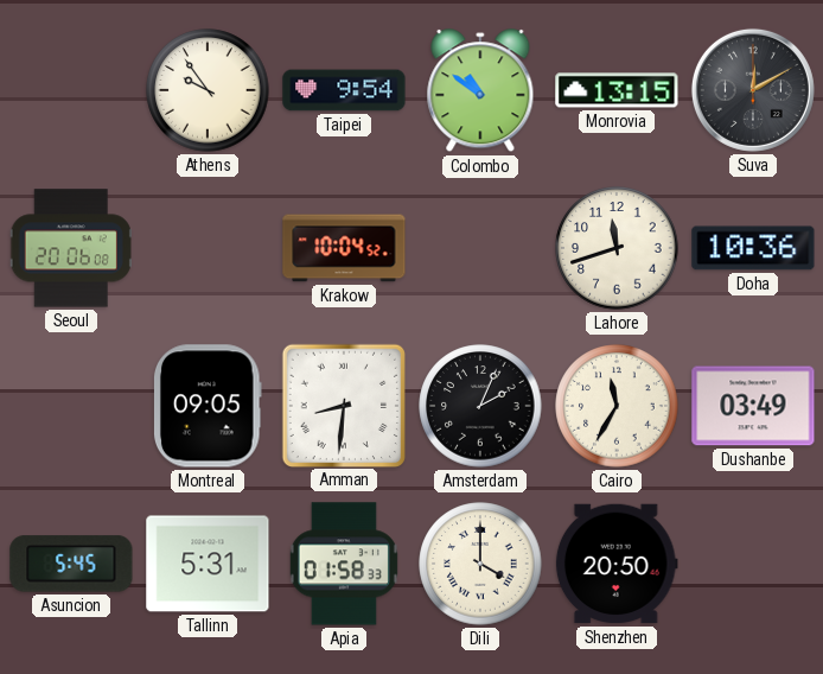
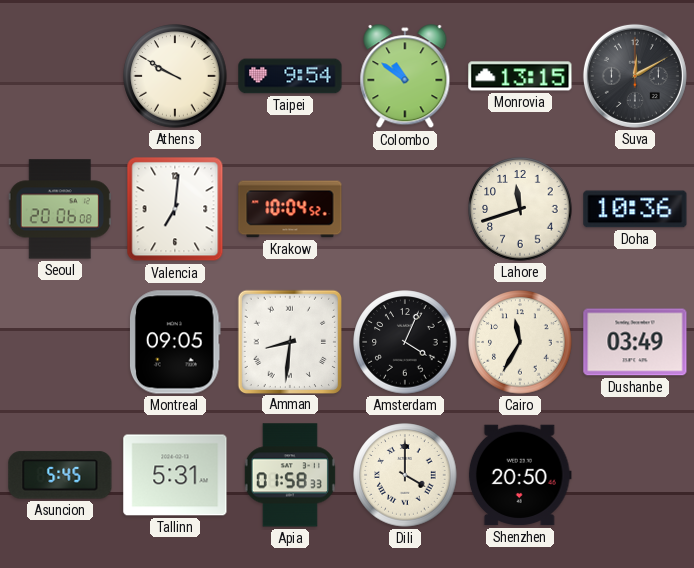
Athens: 9:54 -> 9:50 (175, 76)
Valencia: none -> 7:01 (175, 209)
Amsterdam: 2:04 -> 4:04 (405, 342)
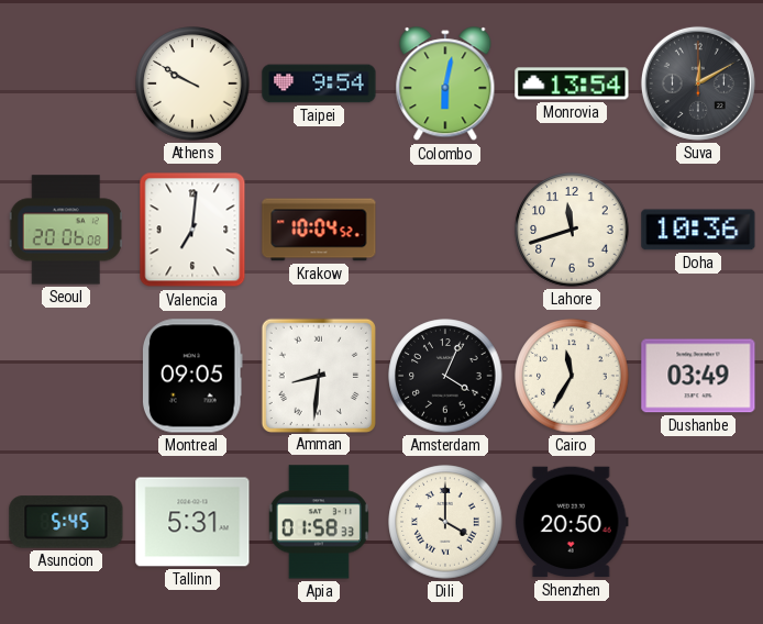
Colombo: 10:51 -> 6:02 (445, 85)
Monrovia: 13:15 -> 13:54 (572, 83)
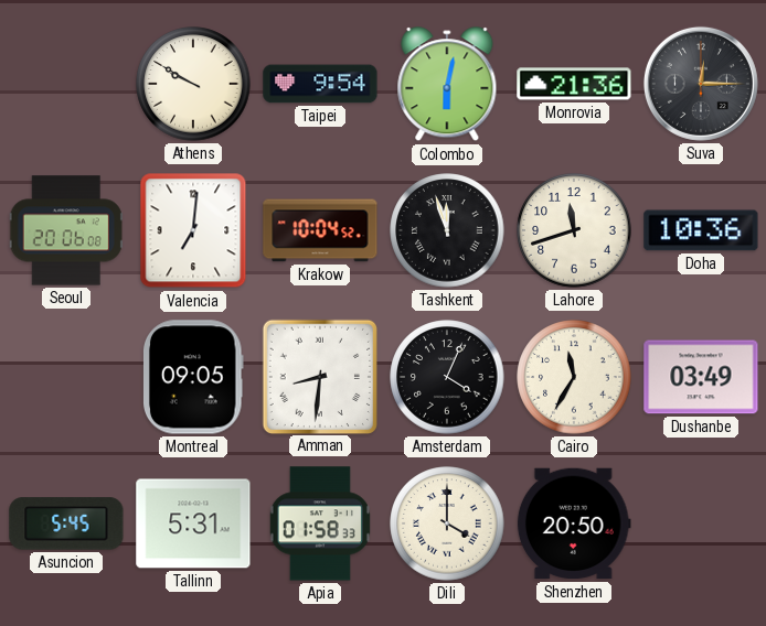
Monrovia: 13:54 -> 21:36 (574, 84)
Suva: 12:10 -> 12:15 (701, 84)
Tashkent: none -> 11:57 (447, 230)
